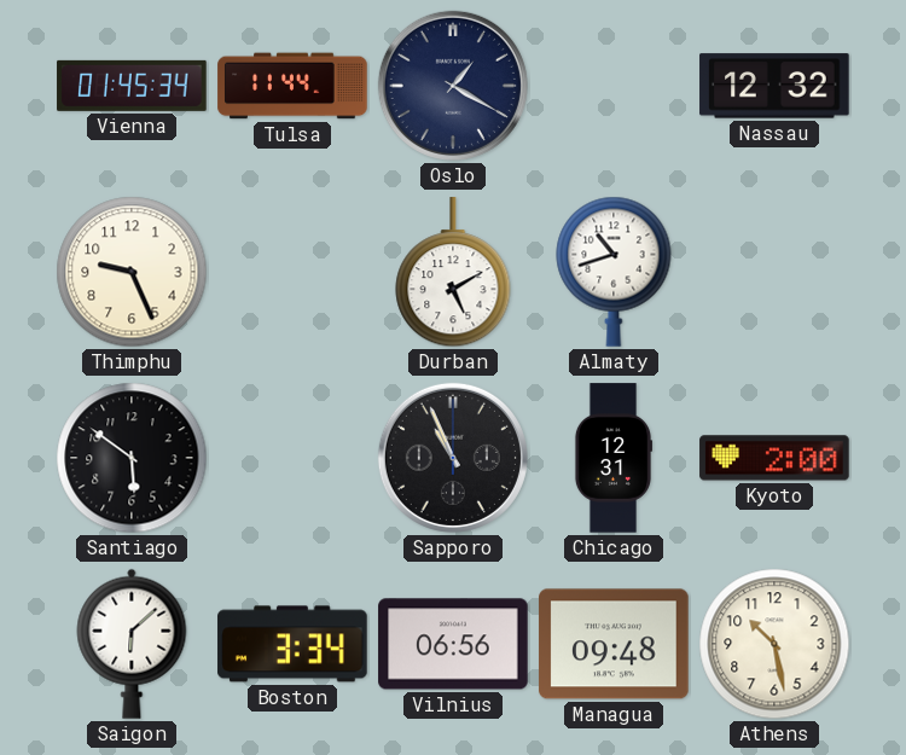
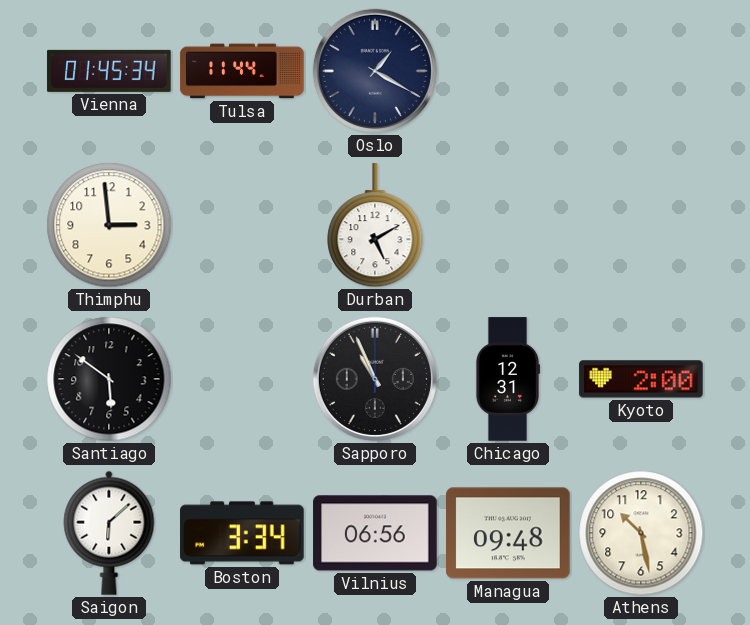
Nassau: 12:32 -> none (774, 86)
Thimphu: 9:26 -> 2:59 (109, 225)
Almaty: 10:42 -> none (614, 272)
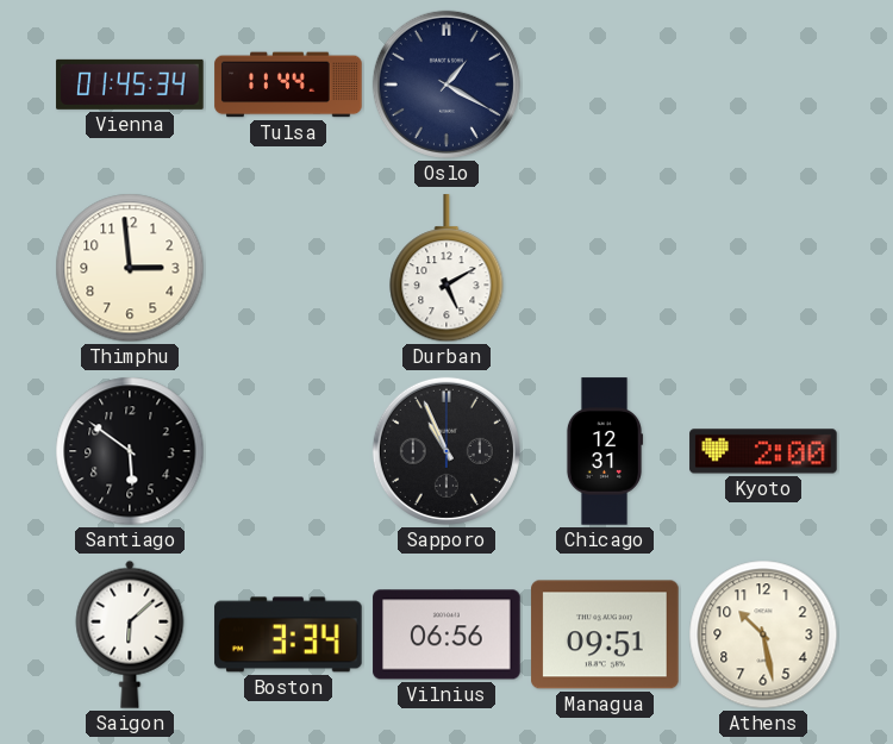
Managua: 09:48 -> 09:51 (605, 634)
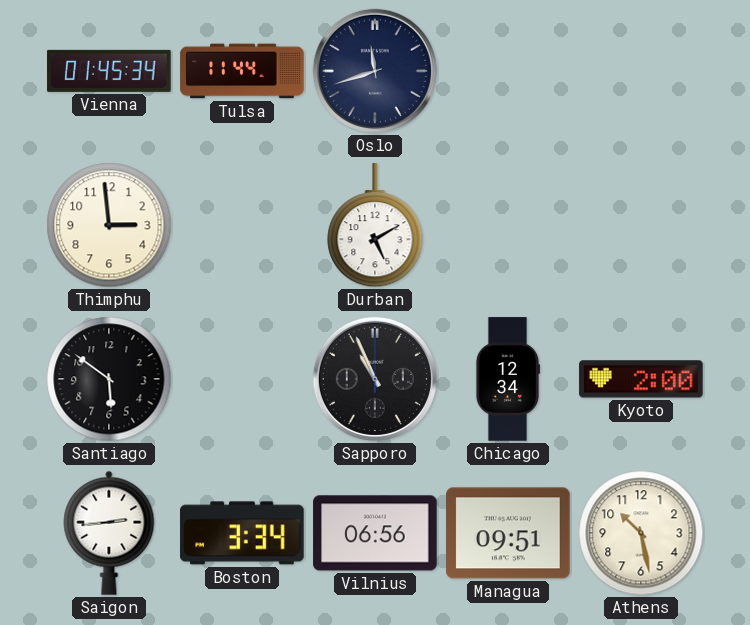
Oslo: 1:20 -> 11:42 (375, 71)
Chicago: 12:31 -> 12:34 (507, 379)
Saigon: 6:08 -> 2:44 (109, 533)
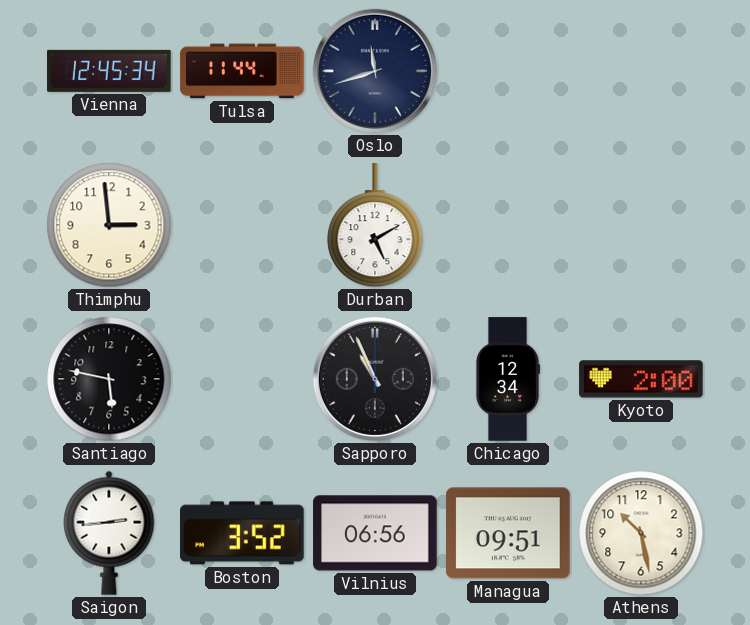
Vienna: 01:45 -> 12:45 (109, 71)
Santiago: 5:51 -> 5:47 (109, 379)
Boston: 3:34 -> 3:52 (242, 533)
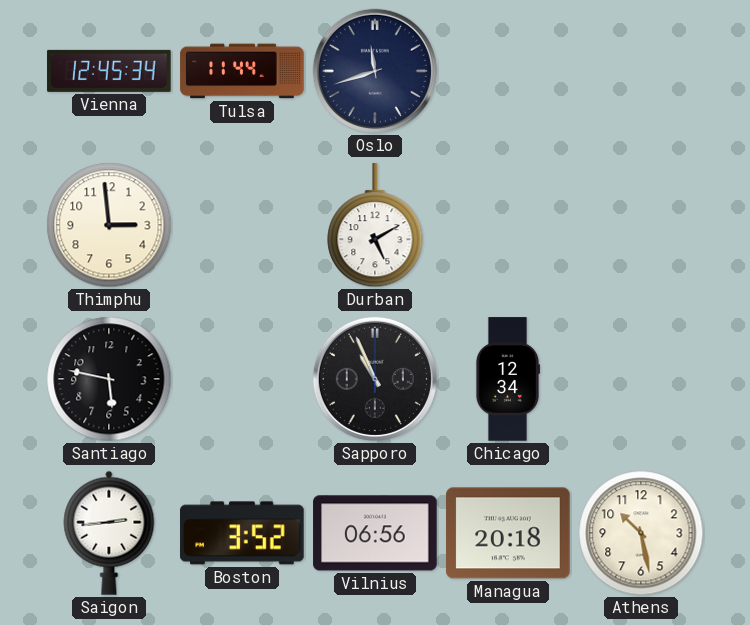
Kyoto: 2:00 -> none (641, 379)
Managua: 09:51 -> 20:18 (508, 533)
